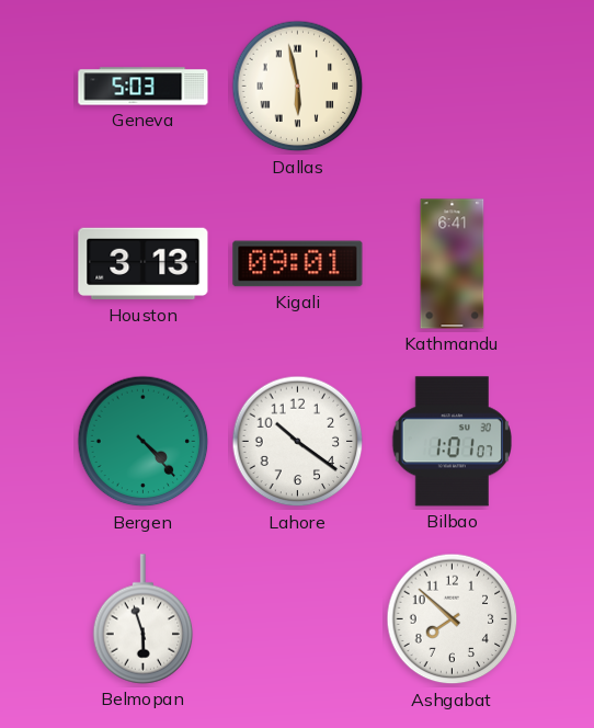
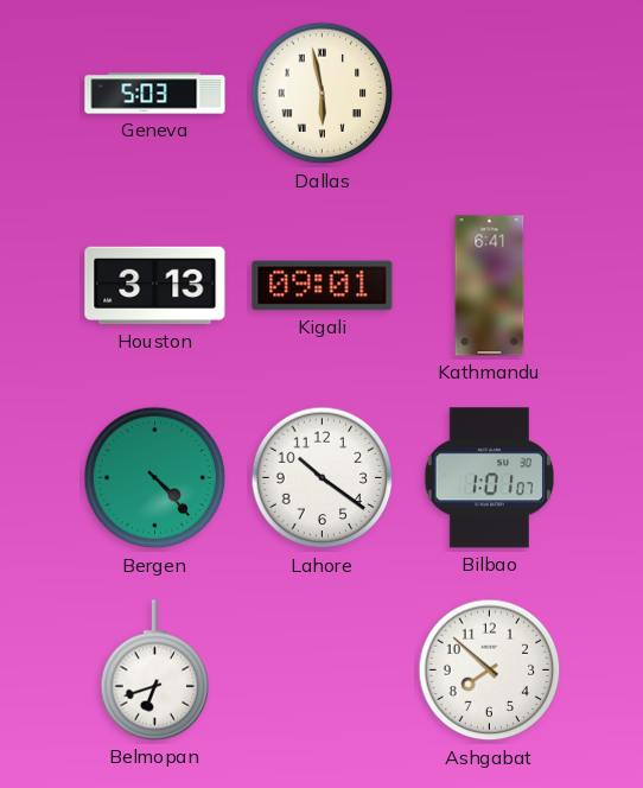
Belmopan: 5:57 -> 6:42 (155, 671)
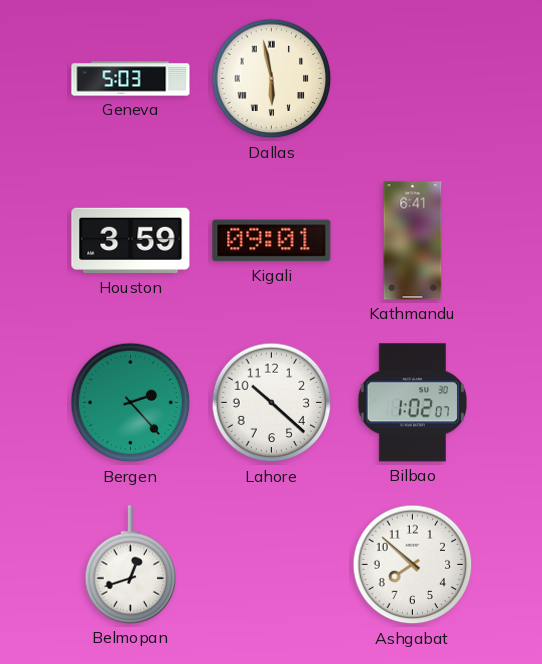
Houston: 3:13 -> 3:59 (131, 241)
Bergen: 4:23 -> 2:23 (131, 403)
Lahore: 10:21 -> 10:22 (272, 403)
Bilbao: 1:01 -> 1:02 (412, 403)
Belmopan: 6:42 -> 12:42 (131, 565)
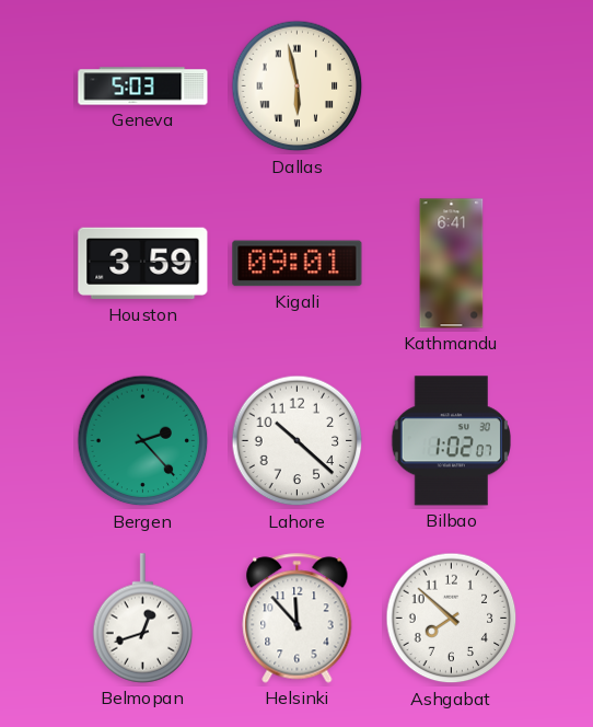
Helsinki: none -> 11:53 (298, 619)
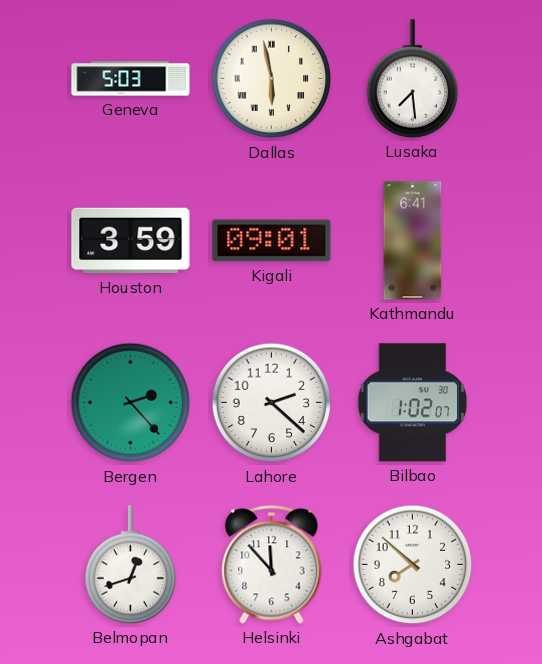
Lusaka: none -> 7:29 (413, 79)
Lahore: 10:22 -> 2:22 (272, 403)
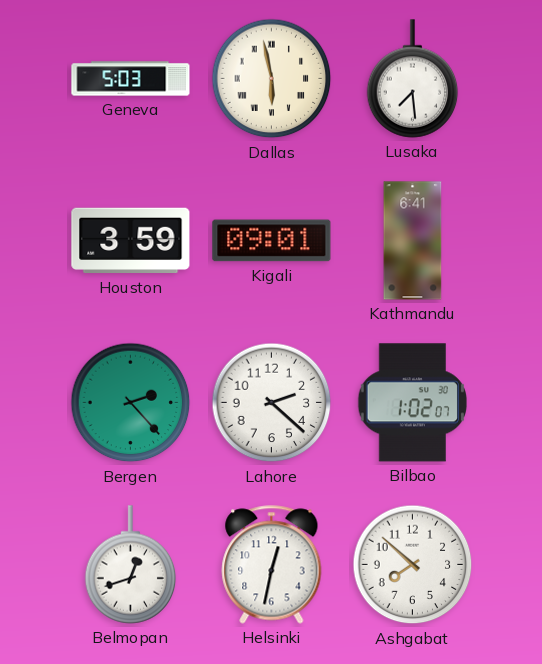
Helsinki: 11:53 -> 12:32 (272, 565)
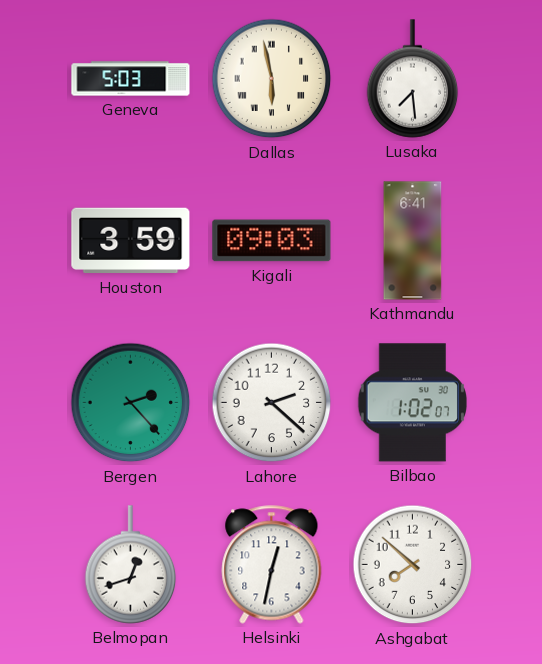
Kigali: 09:01 -> 09:03 (272, 241)
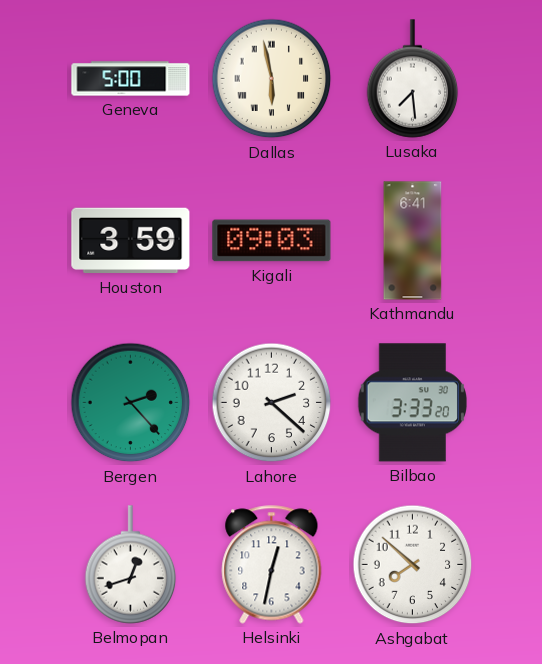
Geneva: 5:03 -> 5:00 (131, 79)
Bilbao: 1:02 -> 3:33 (412, 403)
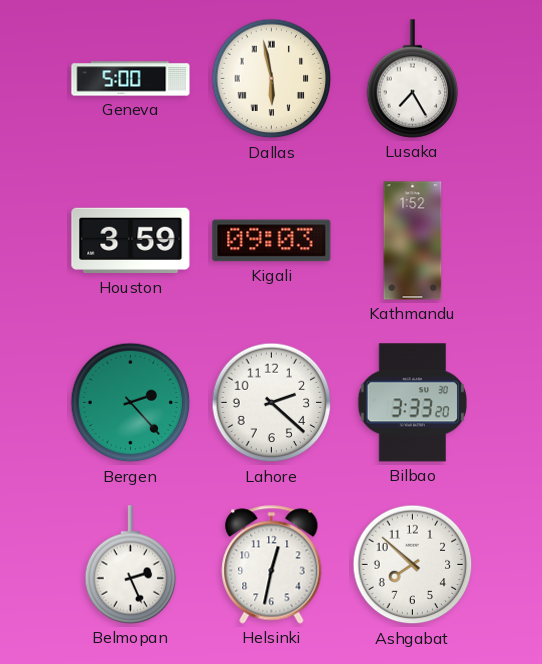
Lusaka: 7:29 -> 7:25 (413, 79)
Kathmandu: 6:41 -> 1:52 (413, 241)
Belmopan: 12:42 -> 2:26 (131, 565)
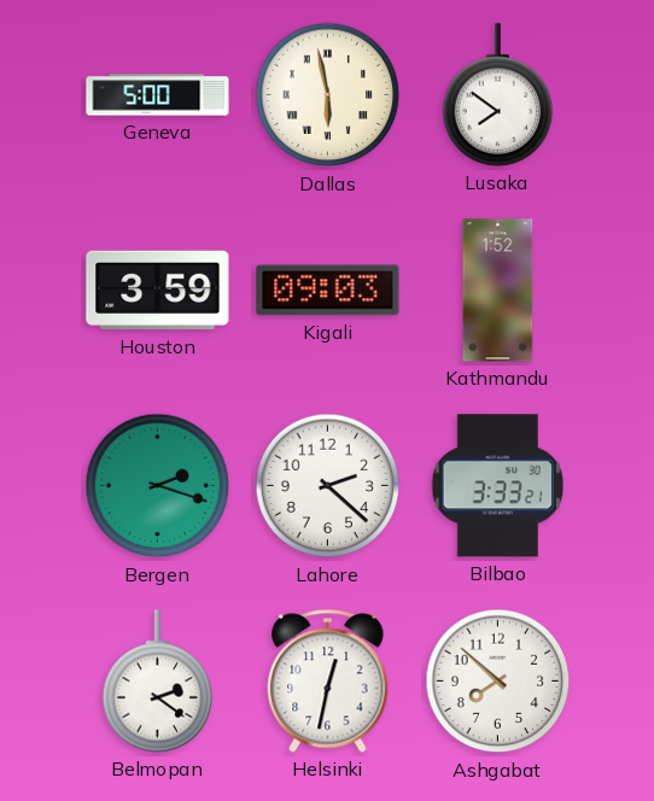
Lusaka: 7:25 -> 7:51 (498, 95)
Bergen: 2:23 -> 2:18 (158, 486)
Bilbao: 3:33:20 -> 3:33:21 (497, 486)
Belmopan: 2:26 -> 2:21 (158, 682)
